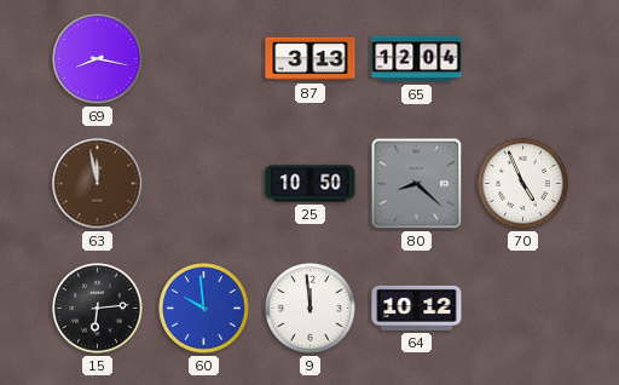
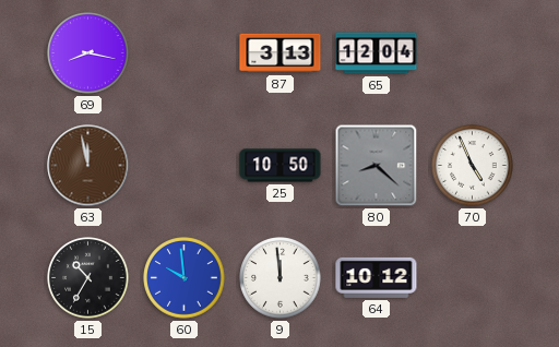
15: 6:14 -> 10:35 (88, 278)
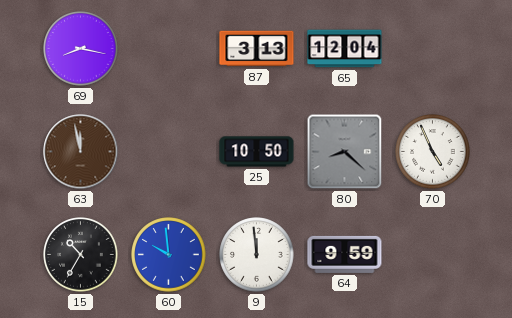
64: 10:12 -> 9:59 (345, 254)
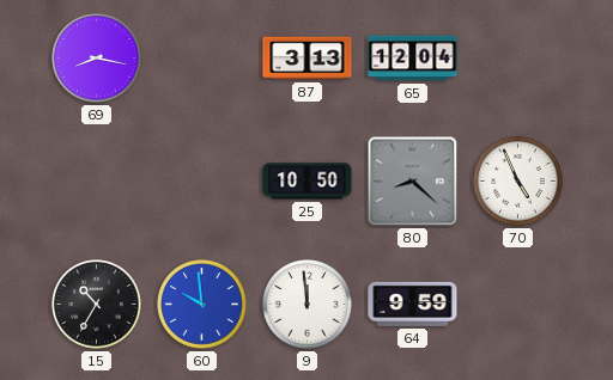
63: 11:58 -> none (81, 152)
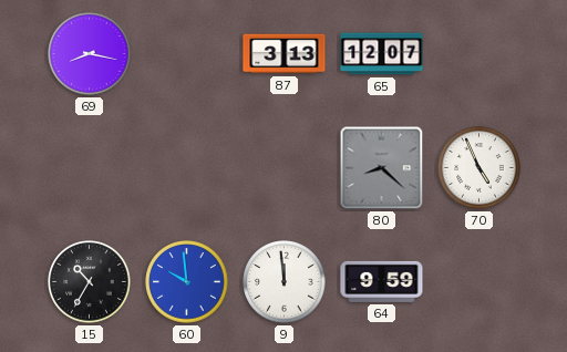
65: 12:04 -> 12:07 (382, 54)
25: 10:50 -> none (308, 182)
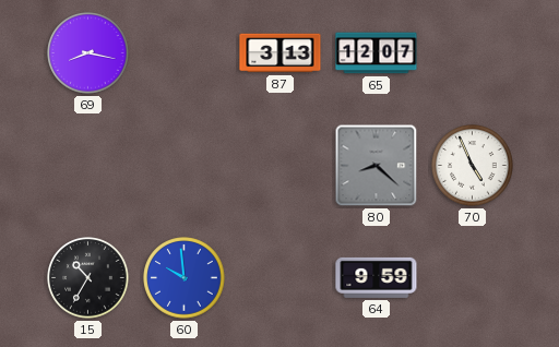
9: 11:59 -> none (285, 282)
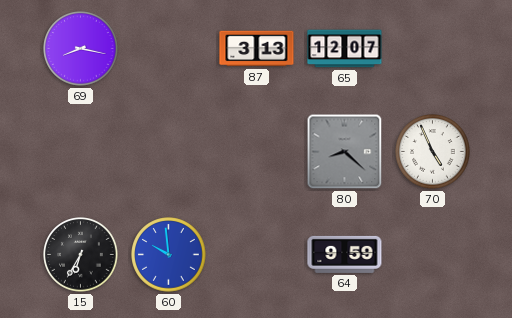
15: 10:35 -> 6:35 (81, 255)
